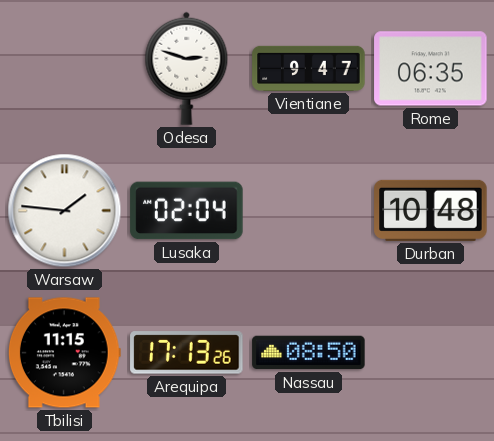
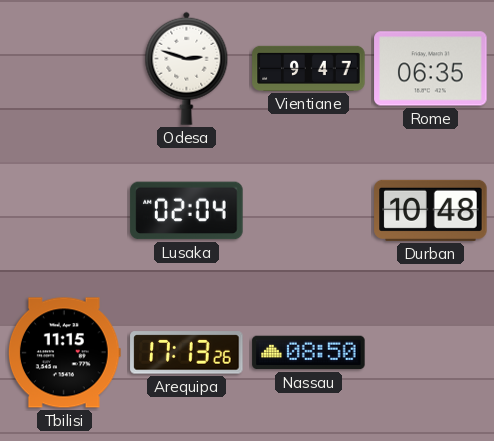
Warsaw: 1:46 -> none (65, 211)
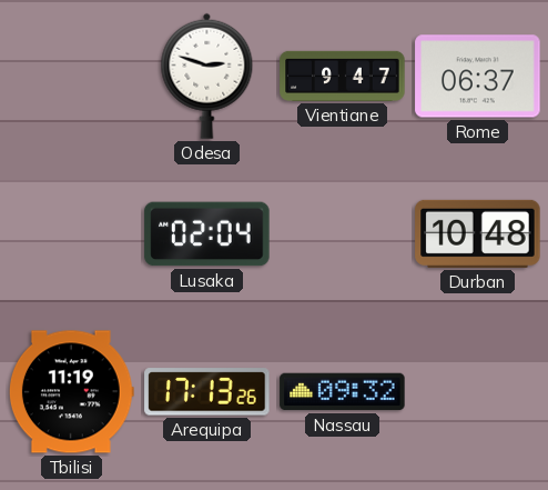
Rome: 06:35 -> 06:37 (478, 77)
Tbilisi: 11:15 -> 11:19 (71, 392)
Nassau: 08:50 -> 09:32 (343, 392)
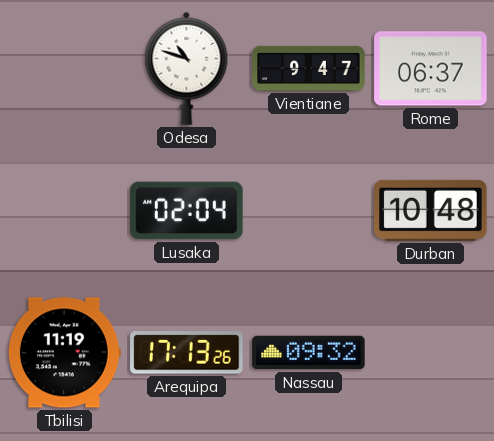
Odesa: 2:48 -> 10:48 (187, 68)
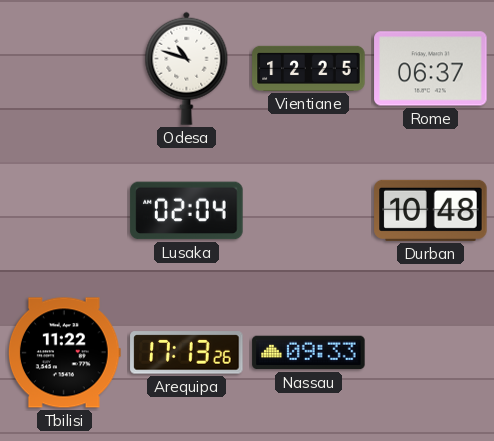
Vientiane: 9:47 -> 12:25 (309, 68)
Tbilisi: 11:19 -> 11:22 (64, 353)
Nassau: 09:32 -> 09:33 (309, 353)
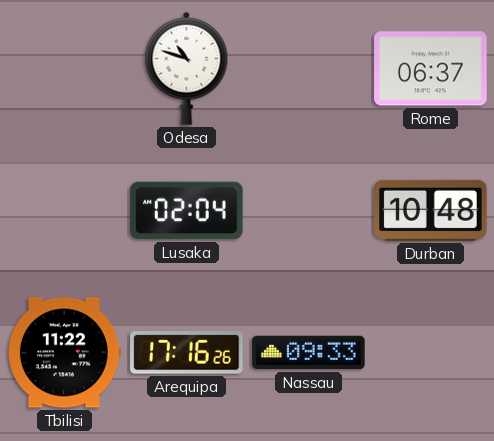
Vientiane: 12:25 -> none (309, 68)
Arequipa: 17:13 -> 17:16 (187, 353)
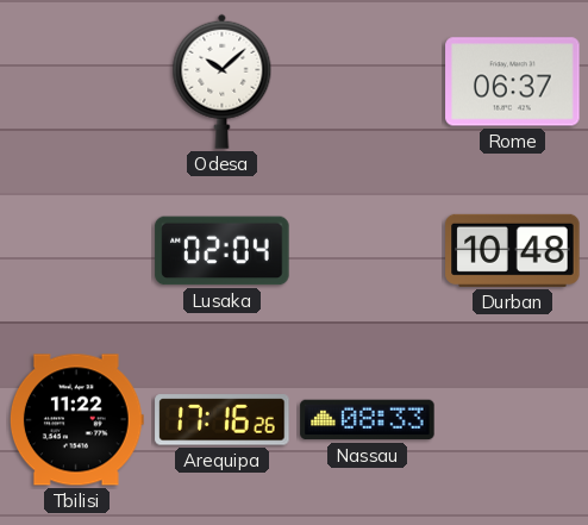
Odesa: 10:48 -> 10:08 (223, 81)
Nassau: 09:33 -> 08:33 (368, 420)
